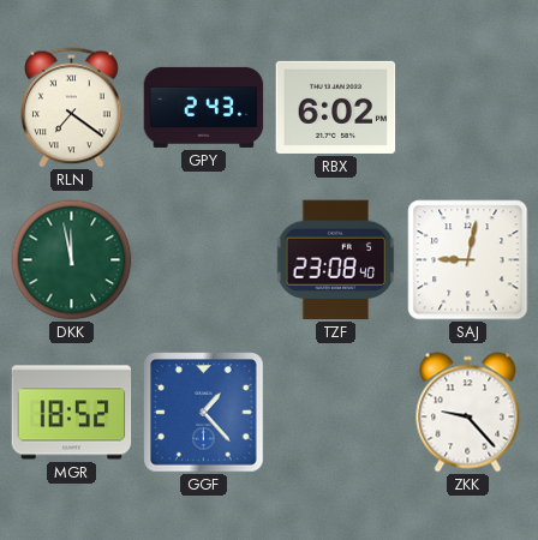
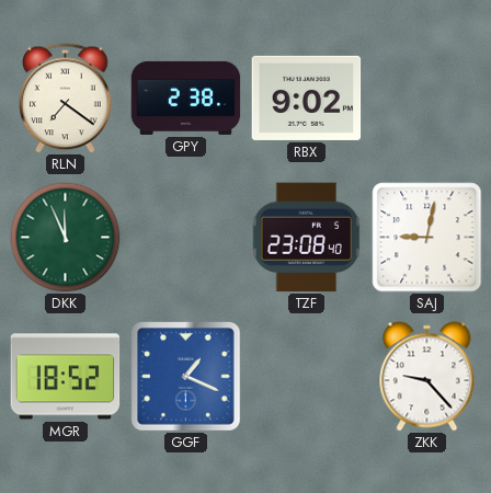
GPY: 2:43 -> 2:38 (186, 98)
RBX: 6:02 -> 9:02 (307, 98)
DKK: 11:58 -> 11:56 (66, 238)
GGF: 1:23 -> 1:19 (186, 377)
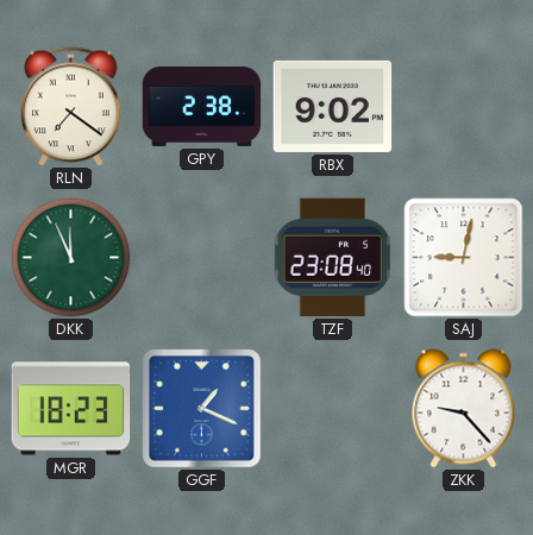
MGR: 18:52 -> 18:23 (71, 409)
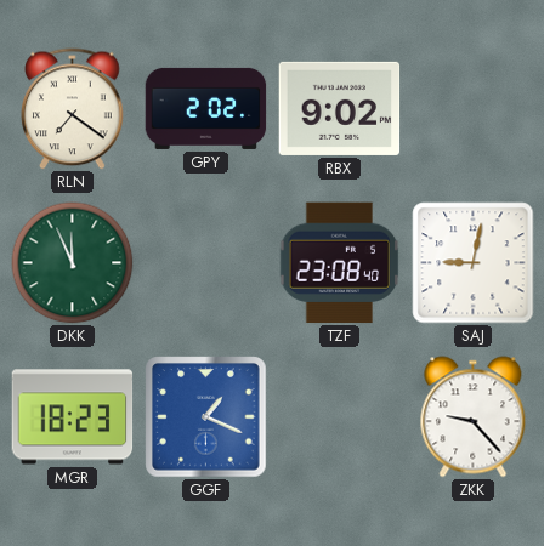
GPY: 2:38 -> 2:02 (206, 108)
